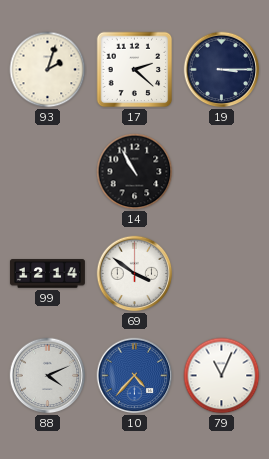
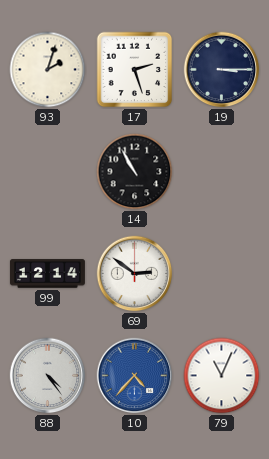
17: 2:22 -> 2:27 (135, 70)
69: 3:51 -> 2:51 (135, 274)
88: 4:11 -> 4:24 (48, 376)
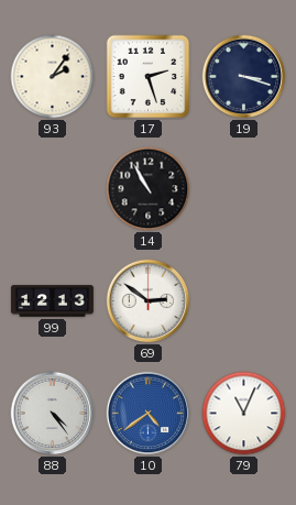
93: 2:03 -> 2:06 (53, 77)
19: 3:15 -> 3:18 (244, 77)
99: 12:14 -> 12:13 (52, 301)
10: 4:37 -> 4:39 (149, 414)
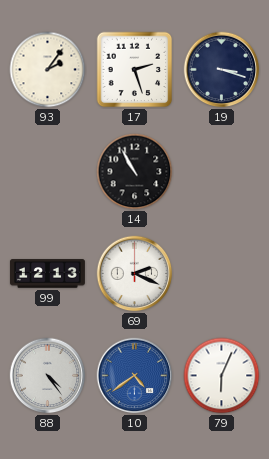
69: 2:51 -> 2:19 (135, 274)
79: 11:04 -> 6:04 (222, 376)
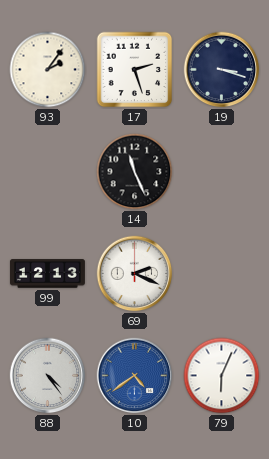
14: 10:55 -> 11:26 (135, 172)
